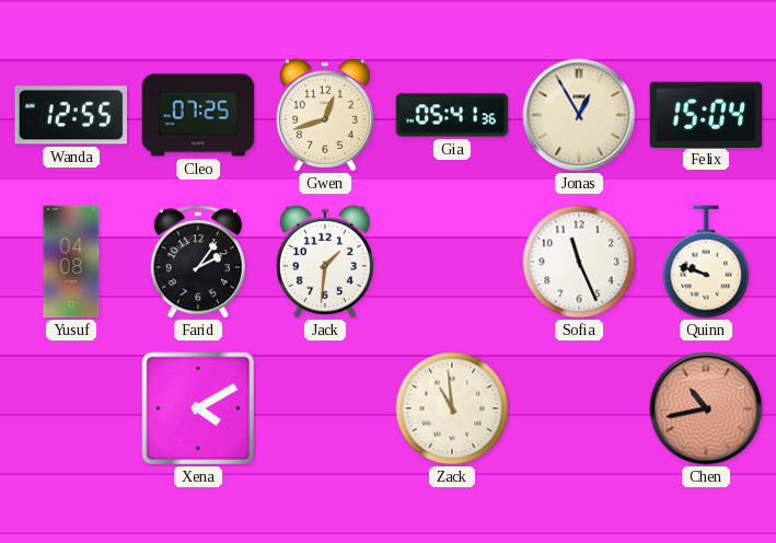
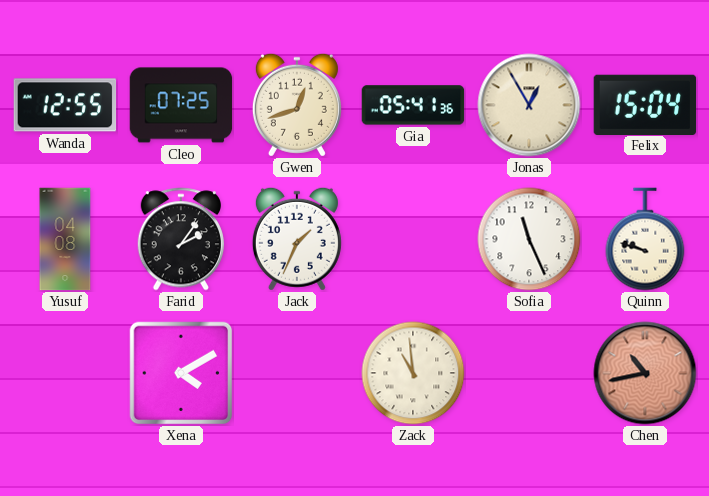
Jack: 1:31 -> 1:34 (297, 239)
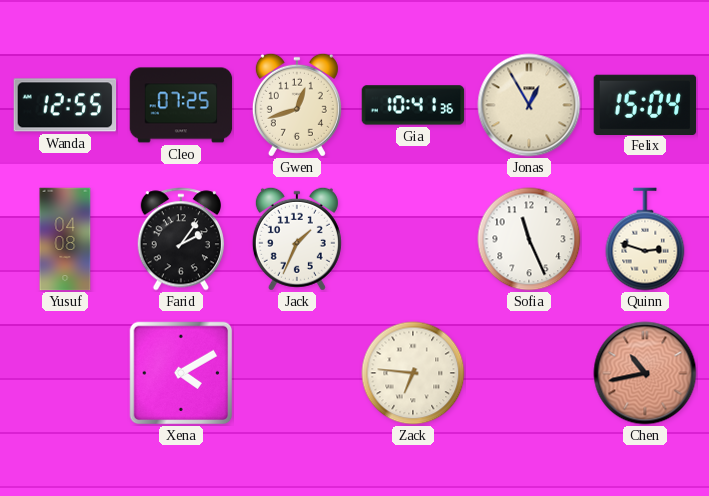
Gia: 05:41 -> 10:41 (413, 105)
Quinn: 9:48 -> 2:48 (645, 239)
Zack: 10:59 -> 6:46 (413, 373)
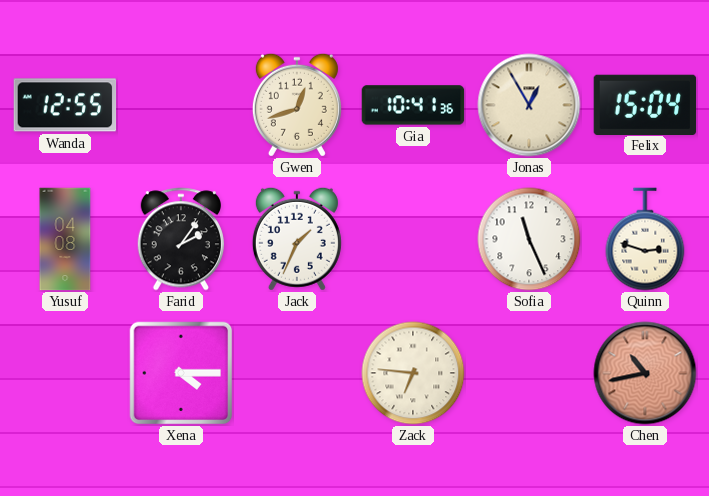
Cleo: 07:25 -> none (181, 105)
Xena: 4:10 -> 4:15 (181, 373)
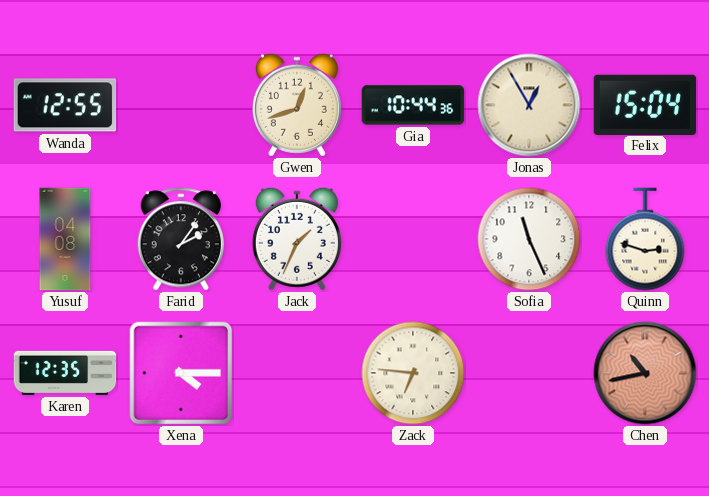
Gia: 10:41 -> 10:44 (413, 105)
Karen: none -> 12:35 (65, 373)
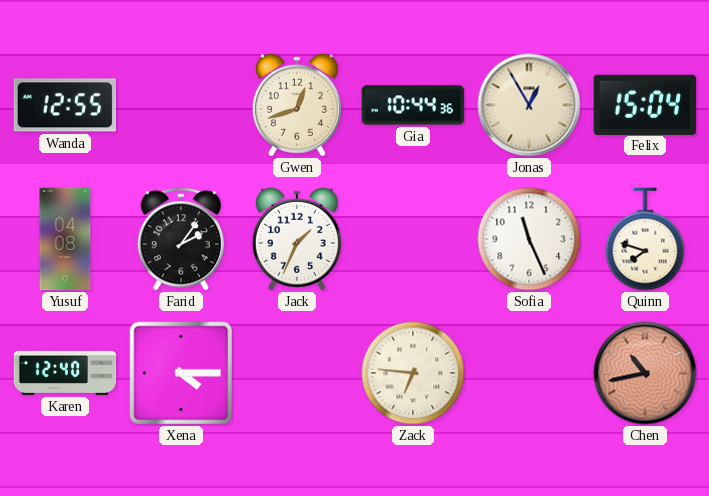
Quinn: 2:48 -> 7:48 (645, 239)
Karen: 12:35 -> 12:40 (65, 373)
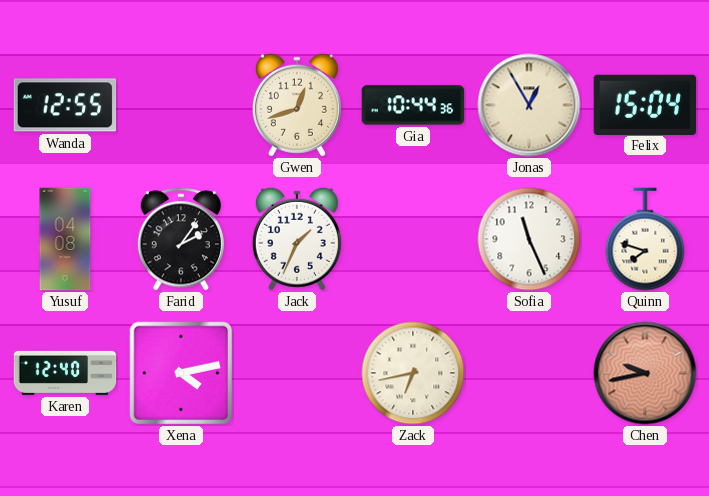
Xena: 4:15 -> 4:13 (181, 373)
Zack: 6:46 -> 6:43 (413, 373)
Chen: 10:43 -> 9:43 (645, 373)
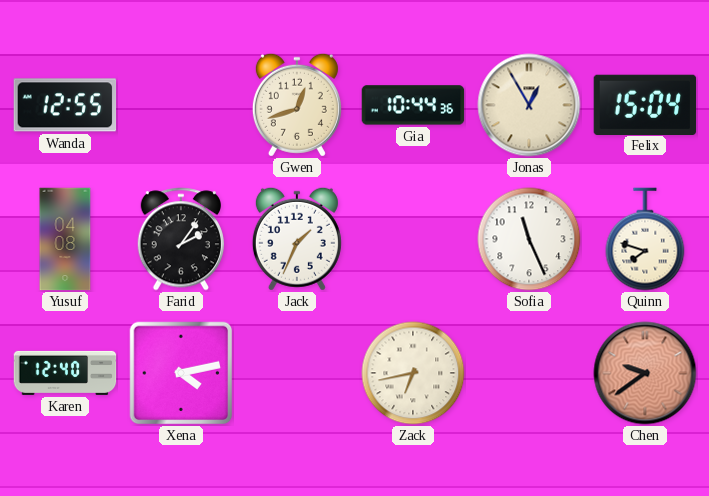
Chen: 9:43 -> 9:39 (645, 373)
